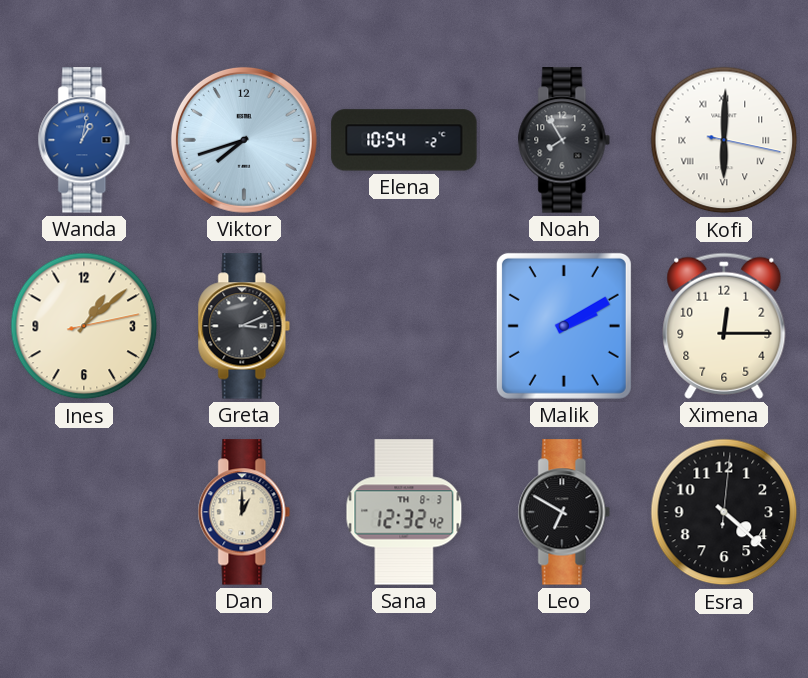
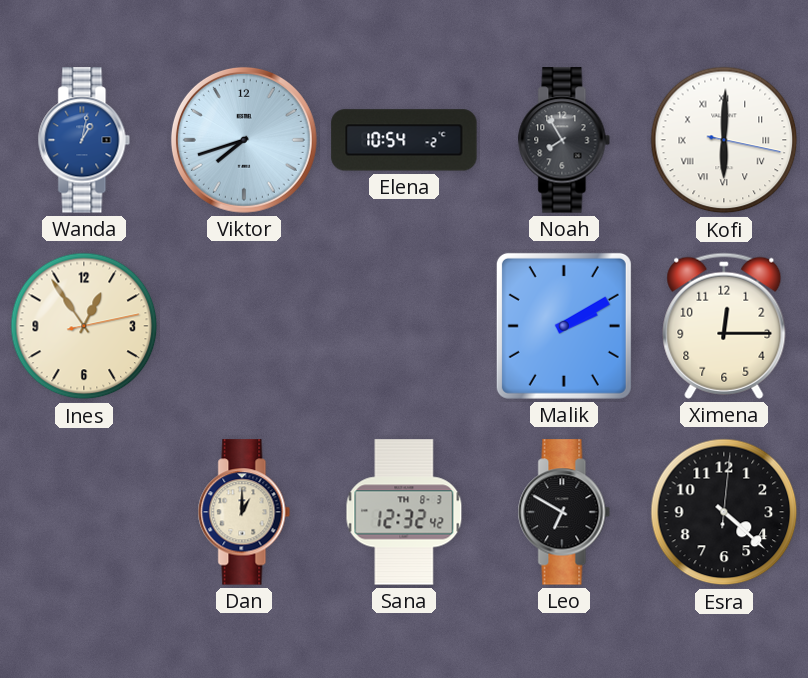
Ines: 1:08 -> 12:54 (84, 326)
Greta: 3:11 -> none (244, 326)
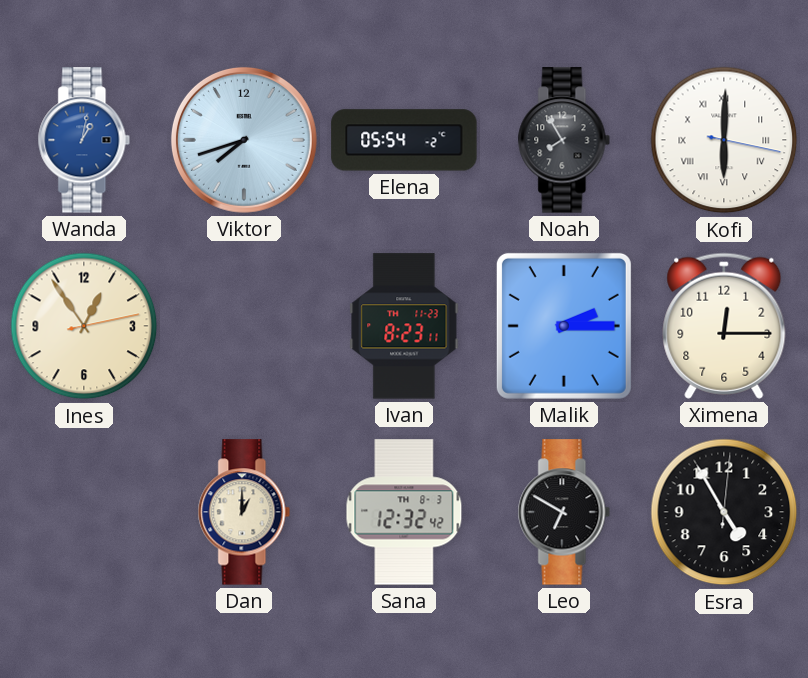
Elena: 10:54 -> 05:54 (404, 140)
Ivan: none -> 8:23 (404, 326)
Malik: 2:10 -> 2:15 (564, 326)
Esra: 4:22 -> 4:55 (724, 512)
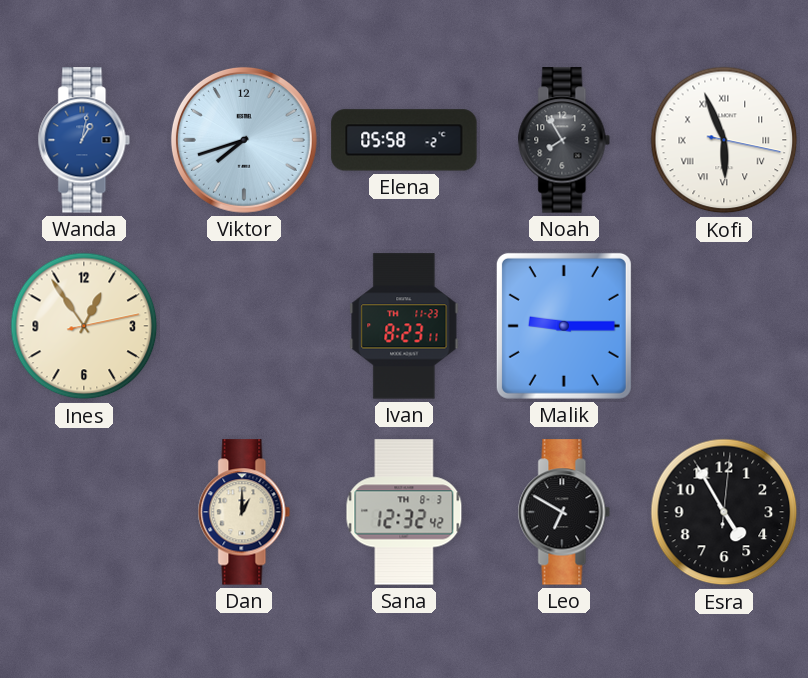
Elena: 05:54 -> 05:58 (404, 140)
Kofi: 6:00 -> 5:56 (724, 140)
Malik: 2:15 -> 9:15 (564, 326)
Ximena: 12:15 -> none (724, 326)
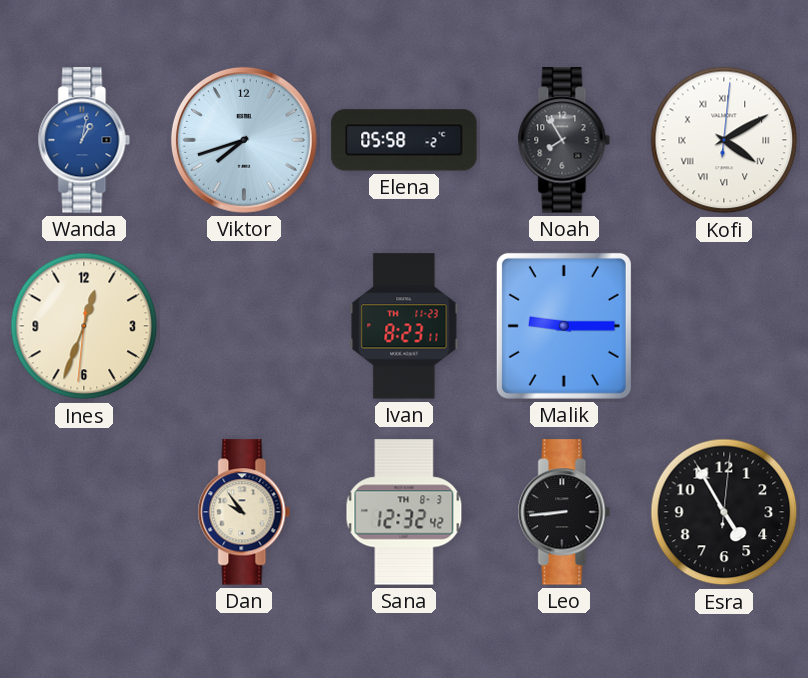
Kofi: 5:56 -> 4:10 (724, 140)
Ines: 12:54 -> 12:33 (84, 326)
Dan: 1:00 -> 9:54 (244, 512)
Leo: 6:50 -> 8:44 (564, 512)
